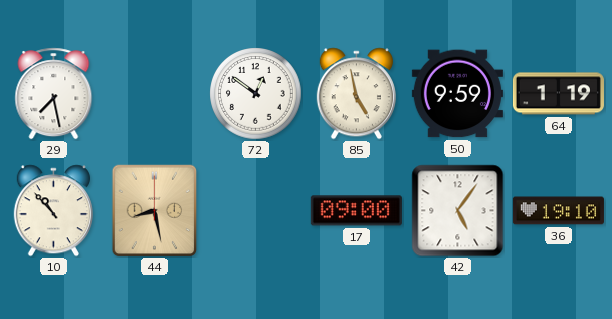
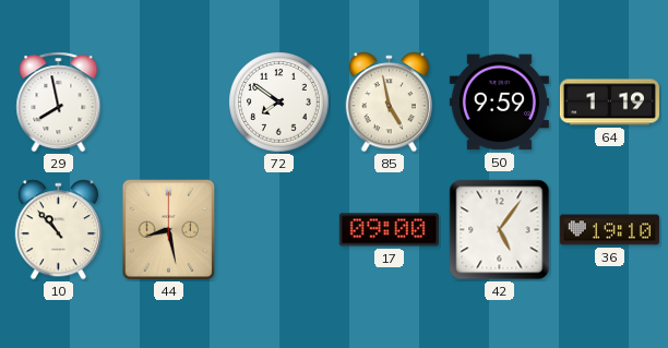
29: 7:28 -> 7:58 (59, 103)
72: 12:51 -> 7:51 (279, 103)
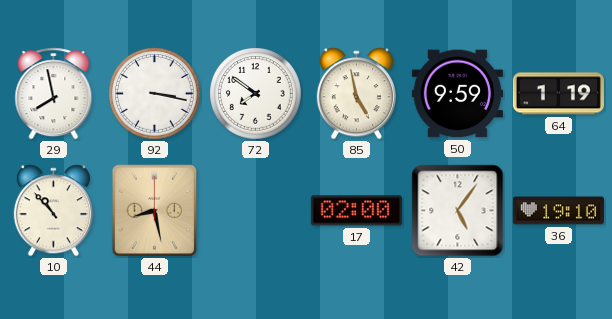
92: none -> 3:17 (155, 94)
17: 09:00 -> 02:00 (356, 211)
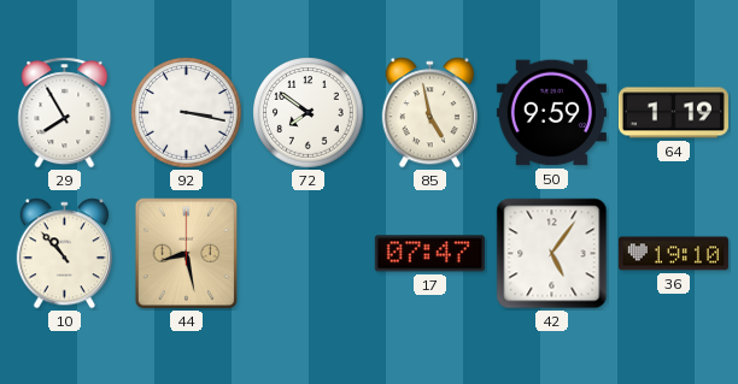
29: 7:58 -> 7:55 (65, 113)
17: 02:00 -> 07:47 (429, 254)
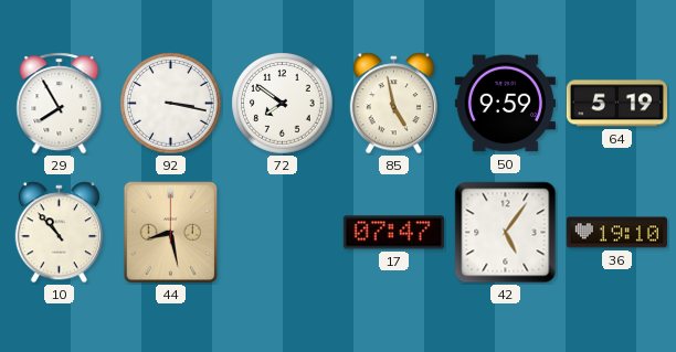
64: 1:19 -> 5:19 (616, 104)
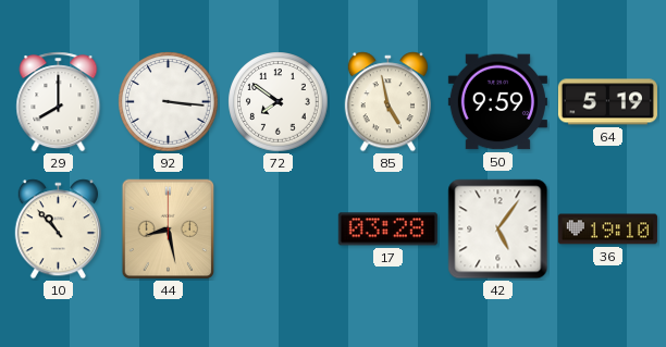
29: 7:55 -> 8:00 (59, 102)
92: 3:17 -> 3:16 (169, 102)
17: 07:47 -> 03:28 (387, 230)
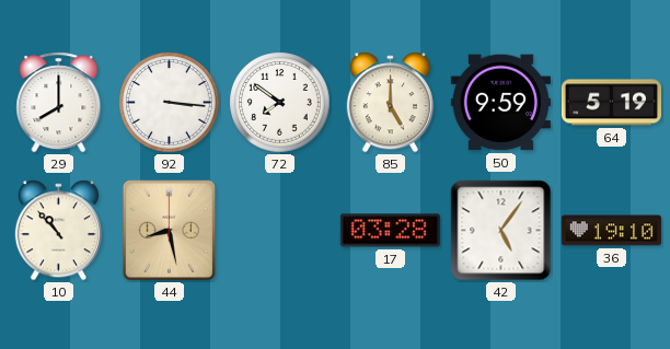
85: 4:58 -> 5:00 (390, 103)
